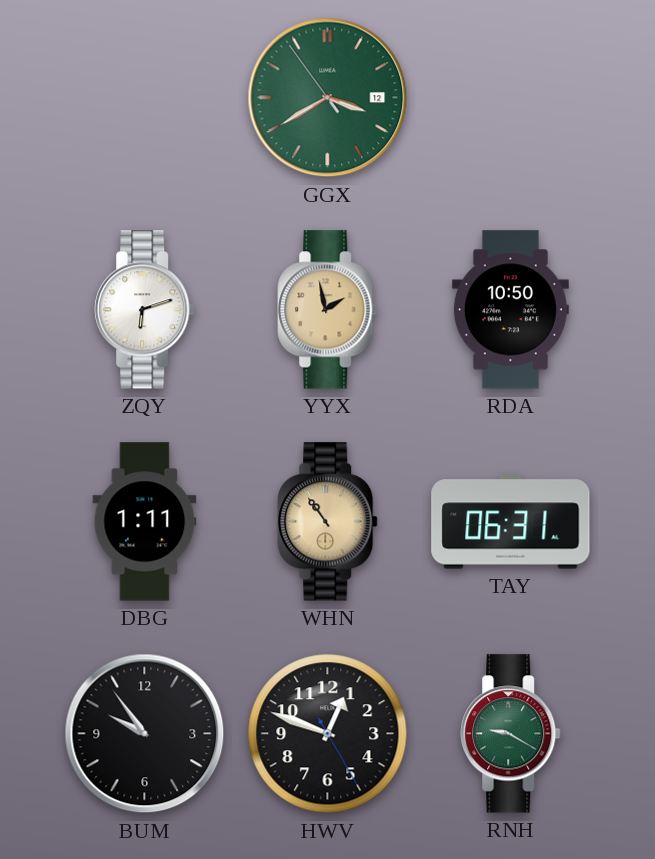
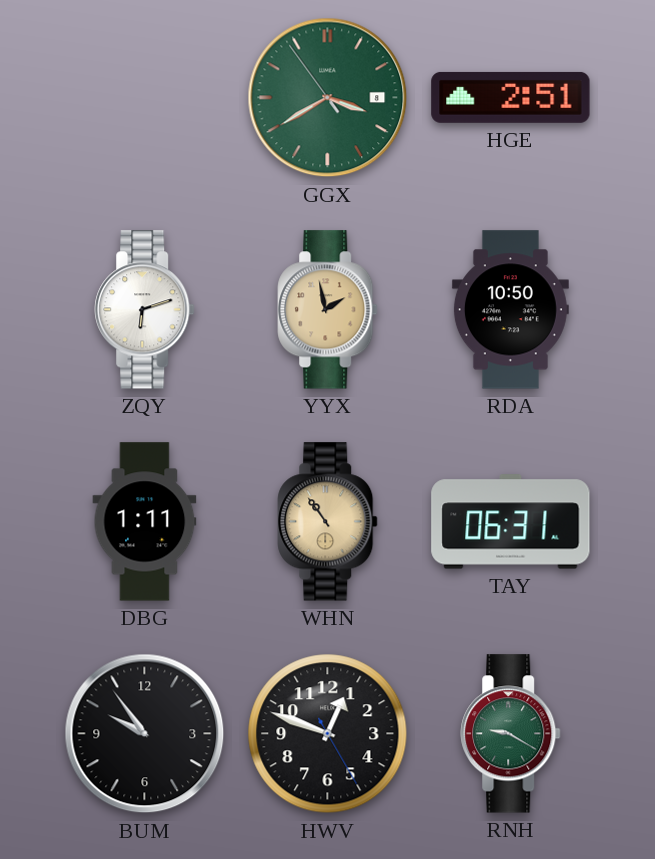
GGX date: 12 -> 8 (328, 98)
HGE: none -> 2:51 (511, 97)
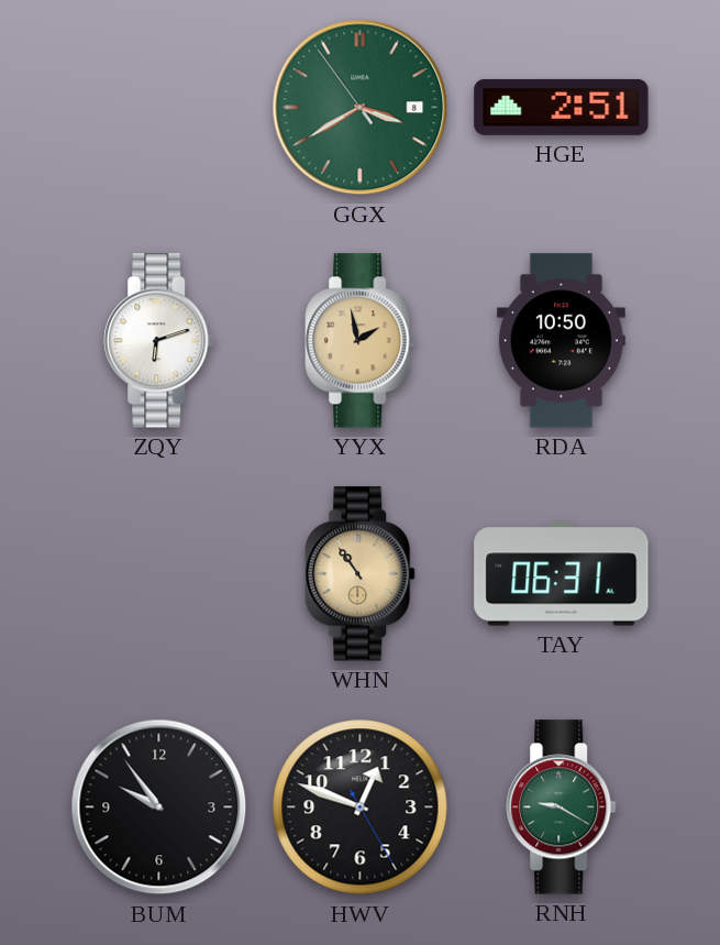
DBG: 1:11 -> none (145, 522)
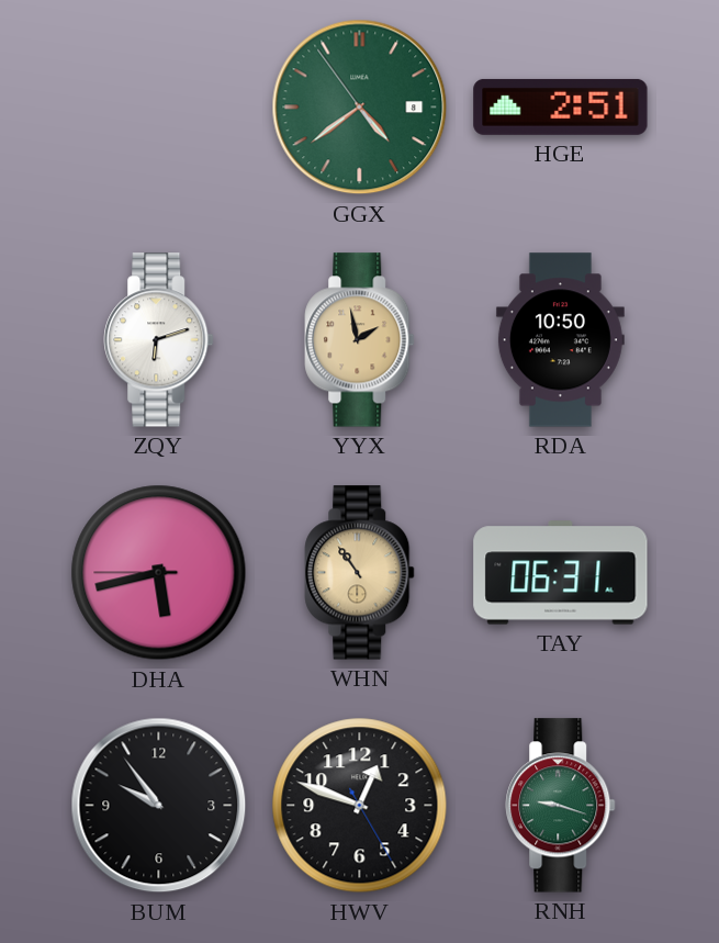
GGX: 3:39 -> 4:38 (360, 108)
DHA: none -> 5:42 (159, 573)
RNH: 9:20 -> 9:18 (561, 806)
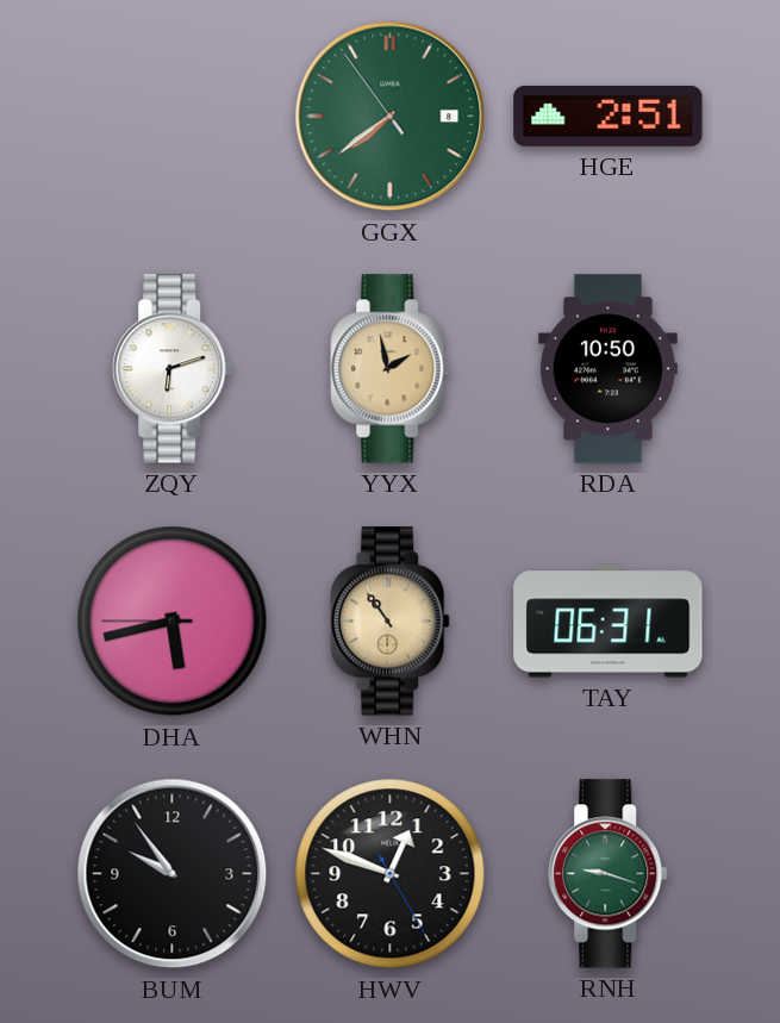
GGX: 4:38 -> 7:38 (391, 117)
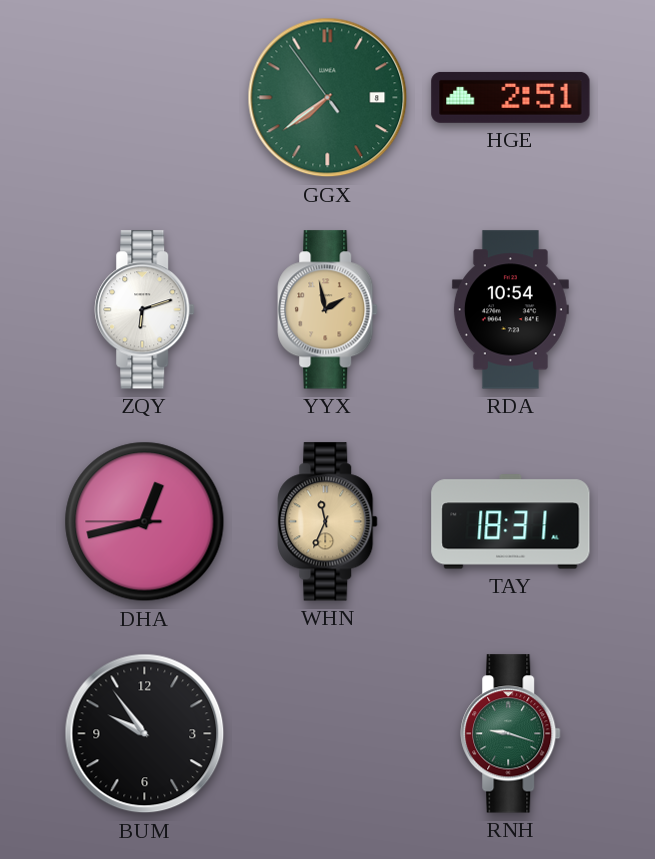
RDA: 10:50 -> 10:54 (510, 310)
DHA: 5:42 -> 12:42 (145, 522)
WHN: 10:54 -> 11:34 (328, 522)
TAY: 06:31 -> 18:31 (511, 522)
HWV: 12:48 -> none (391, 874)
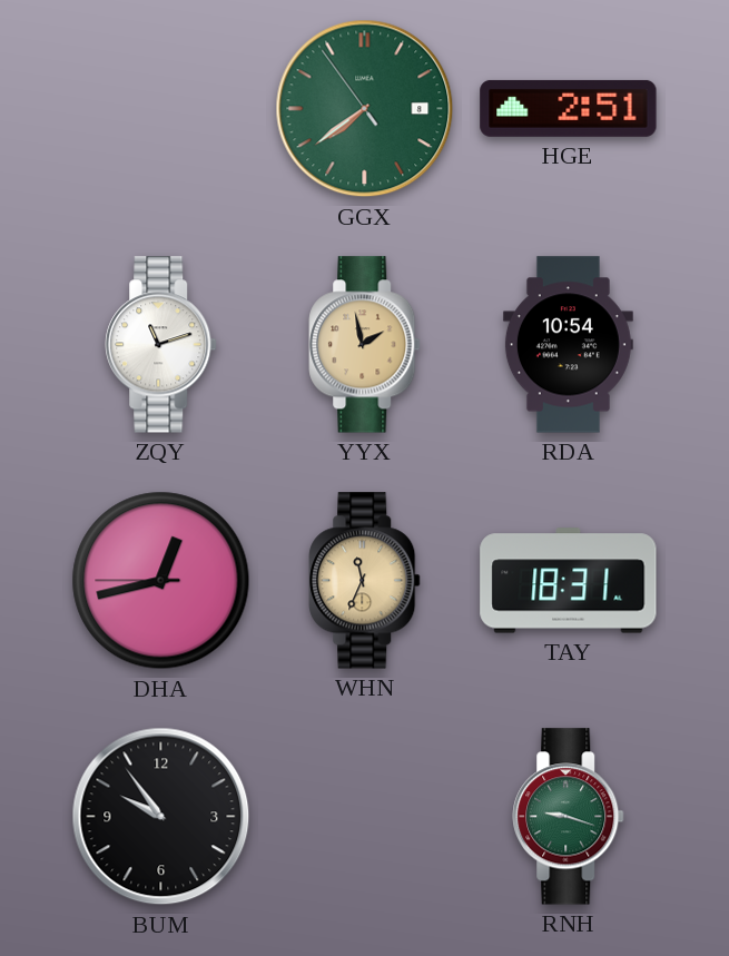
ZQY: 6:12 -> 11:12 (161, 345)
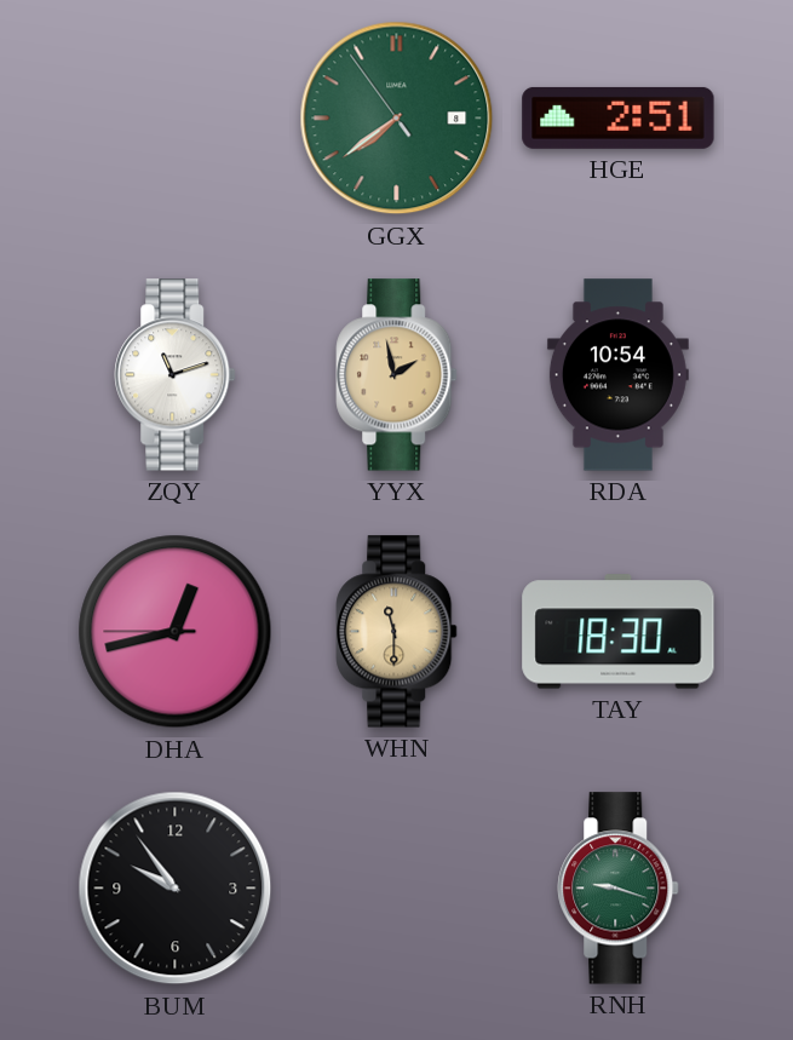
WHN: 11:34 -> 11:30 (397, 632)
TAY: 18:31 -> 18:30 (619, 632)
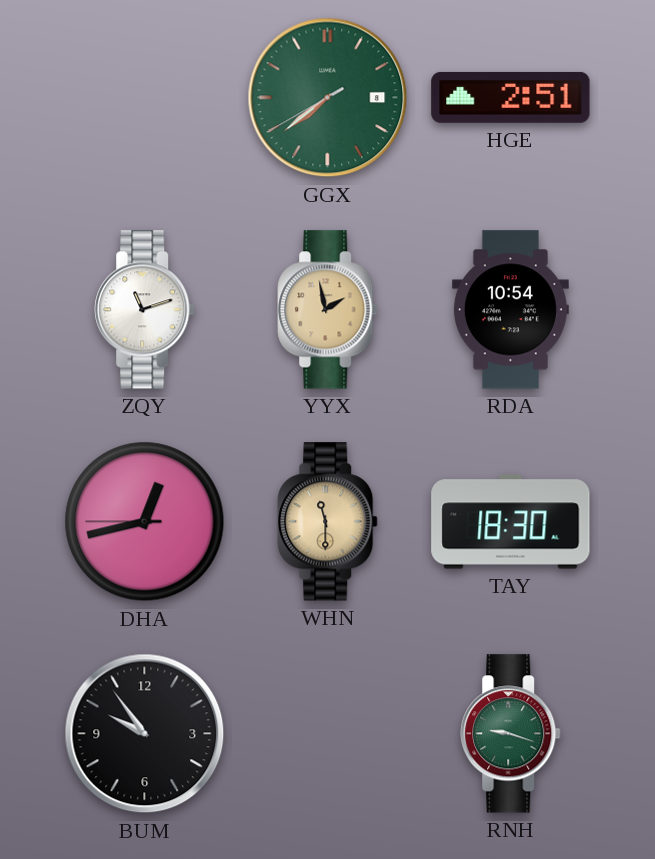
GGX: 7:38:54 -> 7:38:40 (328, 98)
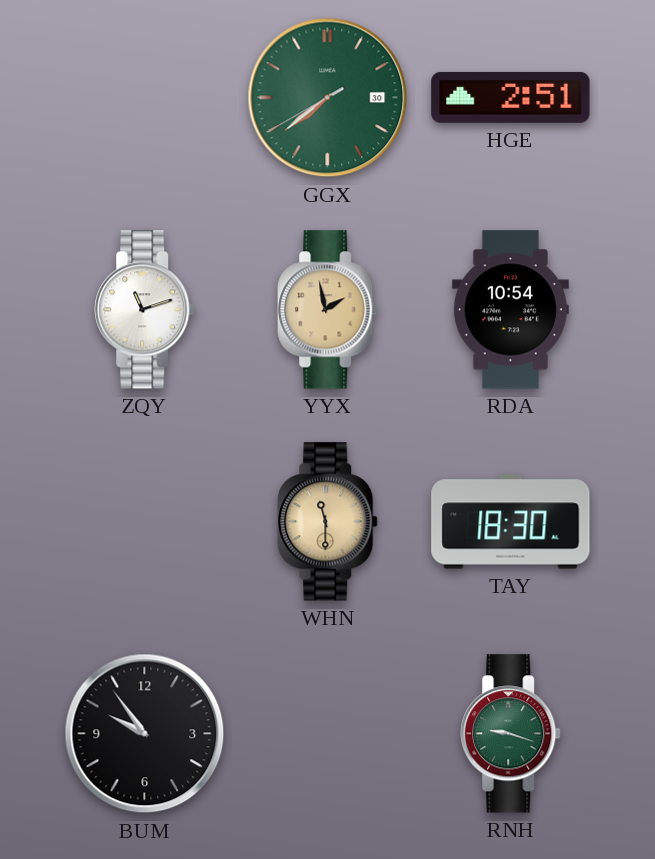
GGX date: 8 -> 30 (328, 98)
DHA: 12:42 -> none (145, 522)
